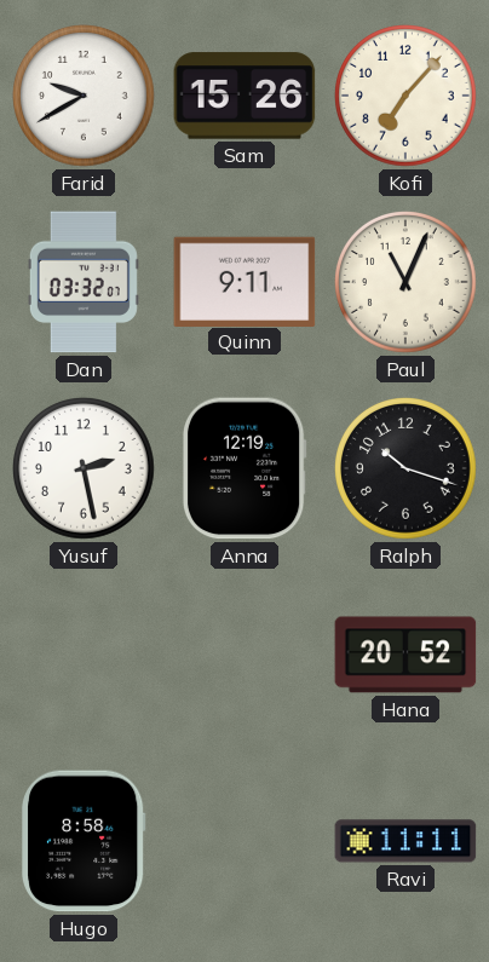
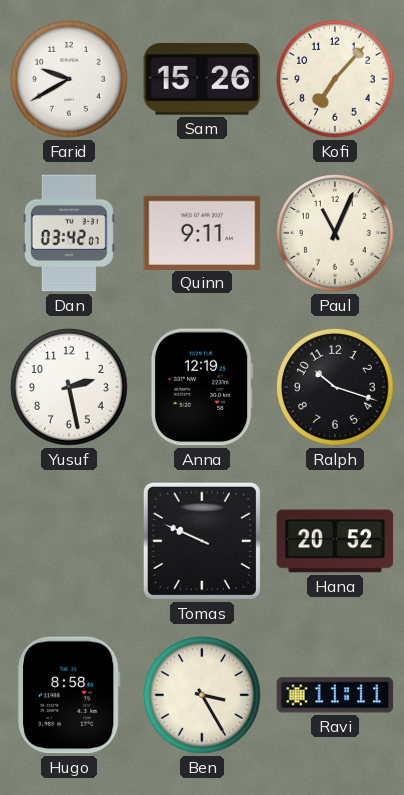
Dan: 03:32 -> 03:42 (69, 233)
Tomas: none -> 9:49 (202, 541)
Ben: none -> 3:25 (203, 696)
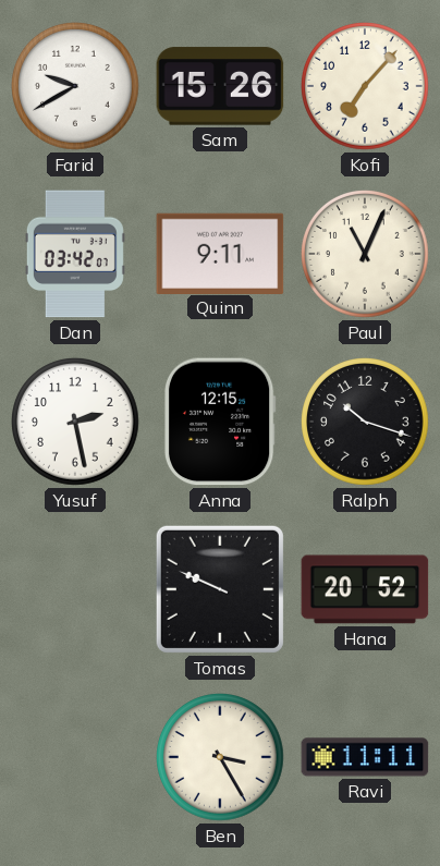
Anna: 12:19 -> 12:15 (220, 422)
Hugo: 8:58 -> none (70, 695)
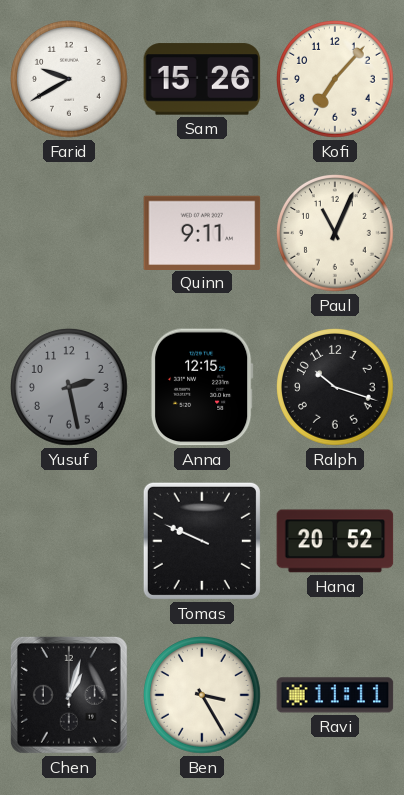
Dan: 03:42 -> none (75, 254)
Yusuf dial: white -> grey (70, 388)
Chen: none -> 1:03 (69, 695)
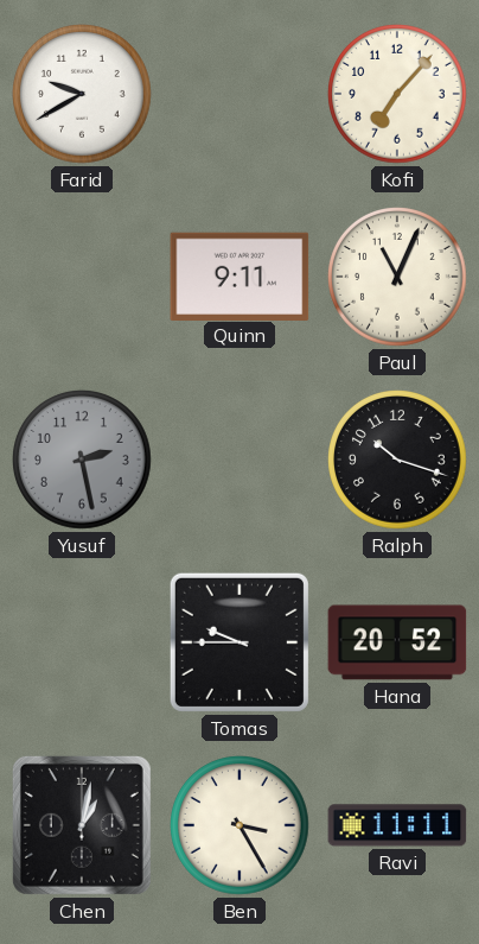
Sam: 15:26 -> none (202, 79)
Anna: 12:15 -> none (202, 387)
Tomas: 9:49 -> 9:45 (239, 642)
Chen: 1:03 -> 1:02 (82, 825)
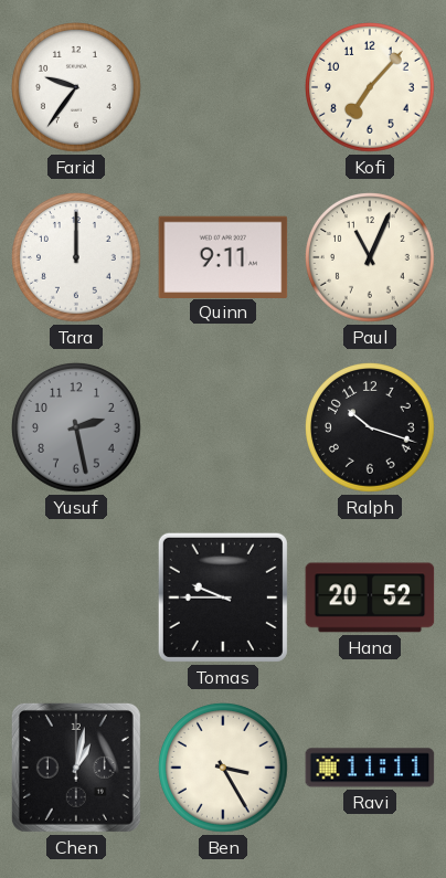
Farid: 9:40 -> 9:36 (77, 88)
Tara: none -> 12:00 (77, 258)
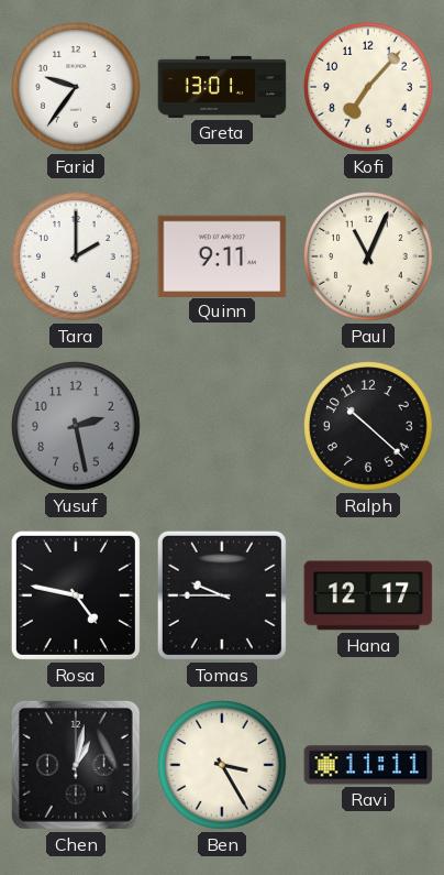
Greta: none -> 13:01 (222, 87)
Tara: 12:00 -> 2:00 (77, 258)
Ralph: 10:18 -> 10:22 (369, 427)
Rosa: none -> 4:47 (76, 595)
Hana: 20:52 -> 12:17 (368, 595)
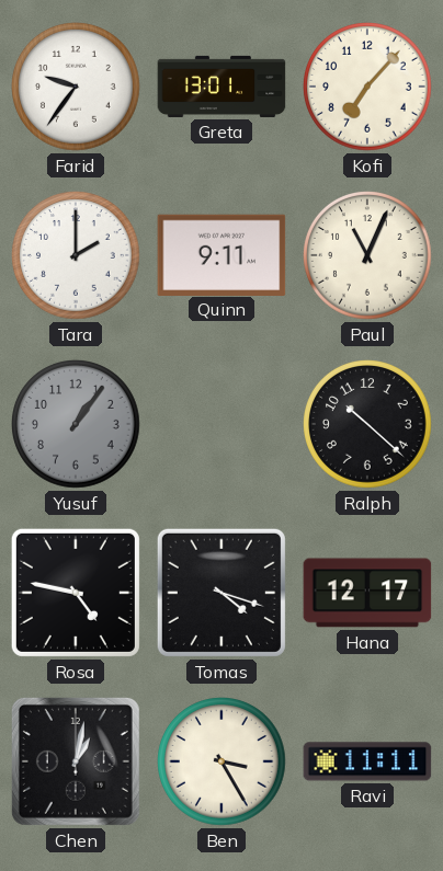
Yusuf: 2:28 -> 1:06 (77, 425)
Tomas: 9:45 -> 4:18 (222, 593)
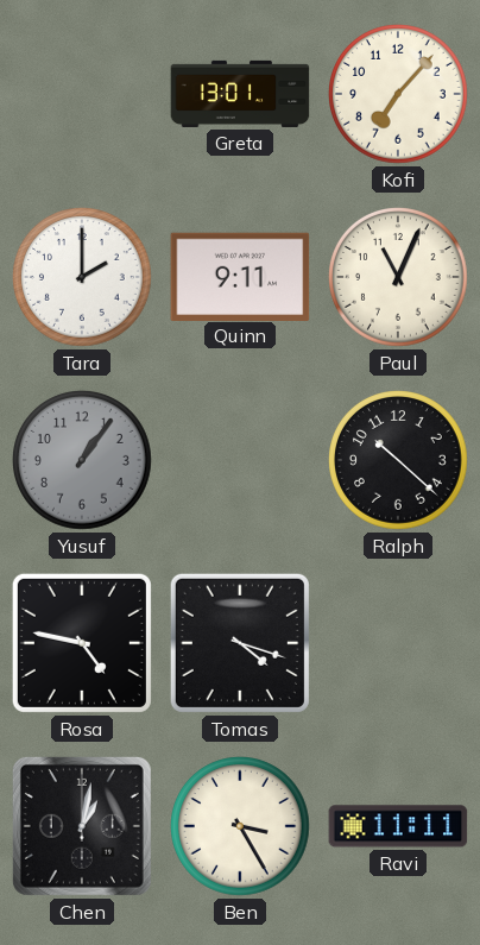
Farid: 9:36 -> none (77, 88)
Hana: 12:17 -> none (367, 593)
